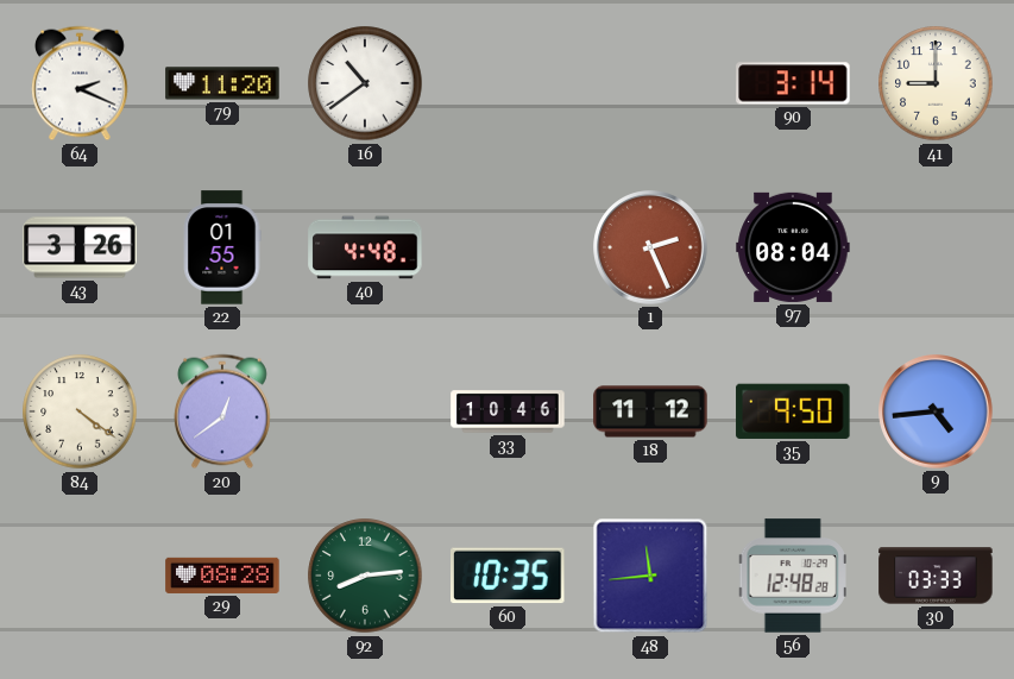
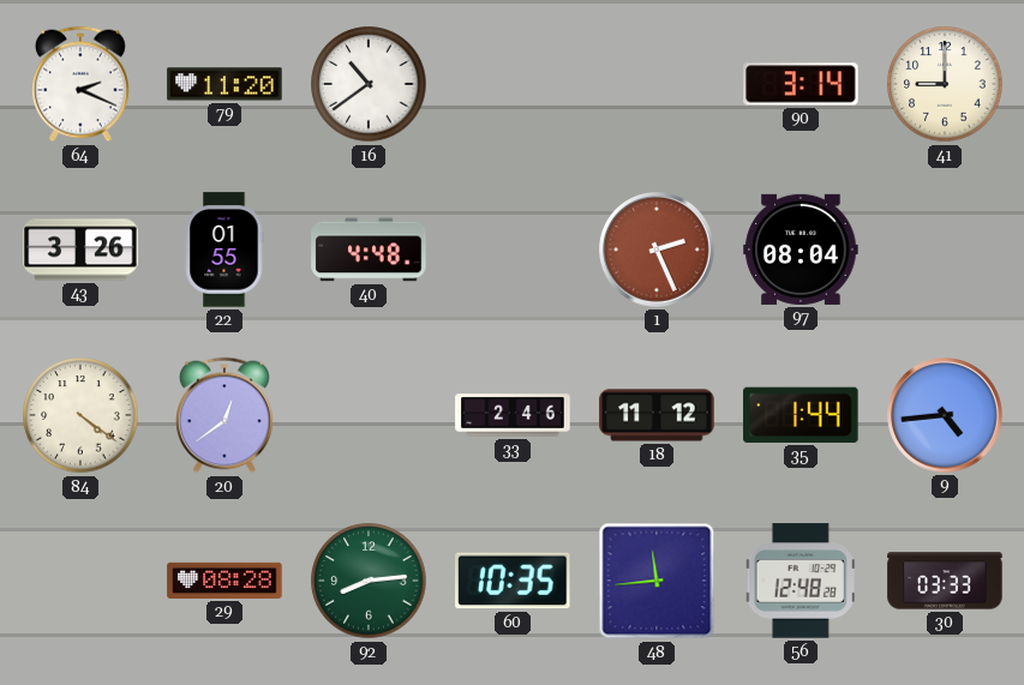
33: 10:46 -> 2:46 (513, 415)
35: 9:50 -> 1:44 (801, 415)
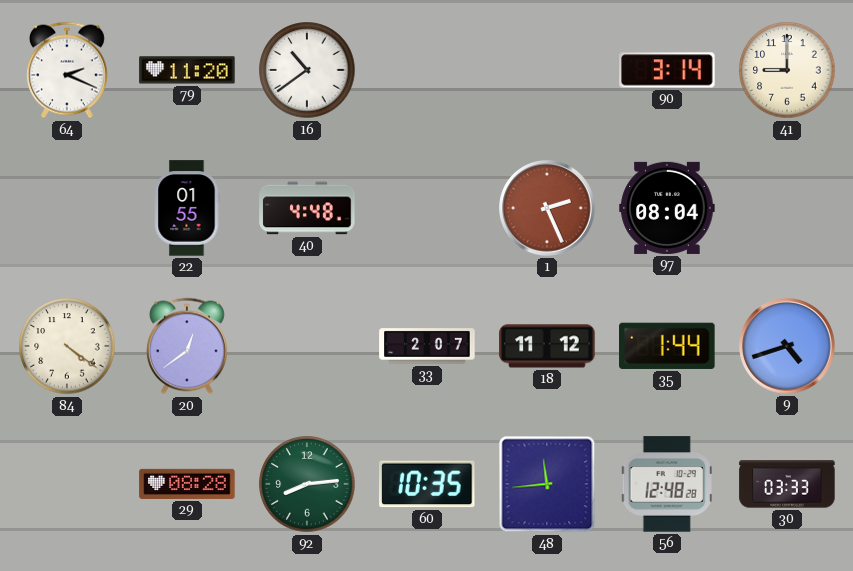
43: 3:26 -> none (80, 250)
33: 2:46 -> 2:07 (427, 346)
9: 4:44 -> 4:42 (787, 346)
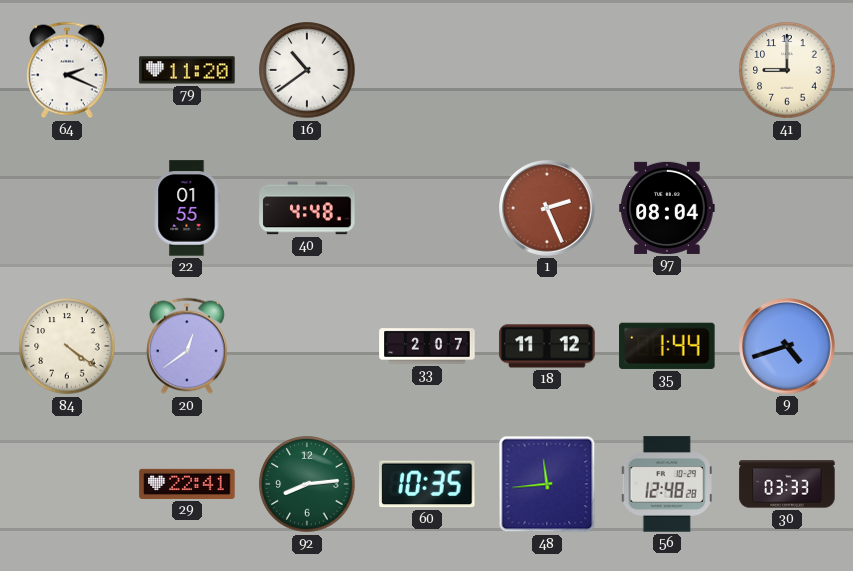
90: 3:14 -> none (667, 70)
29: 08:28 -> 22:41 (187, 484)
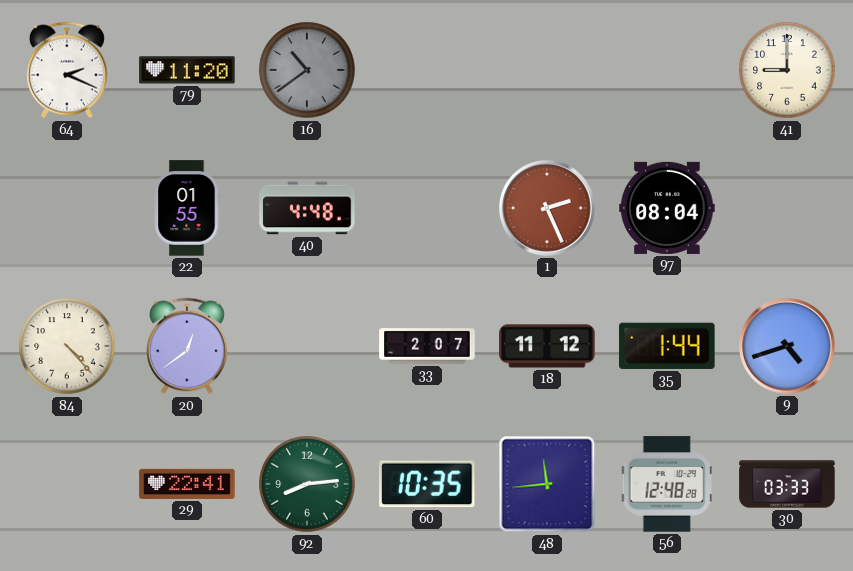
16 dial: white -> grey (307, 70)
84: 4:21 -> 4:23 (67, 346)
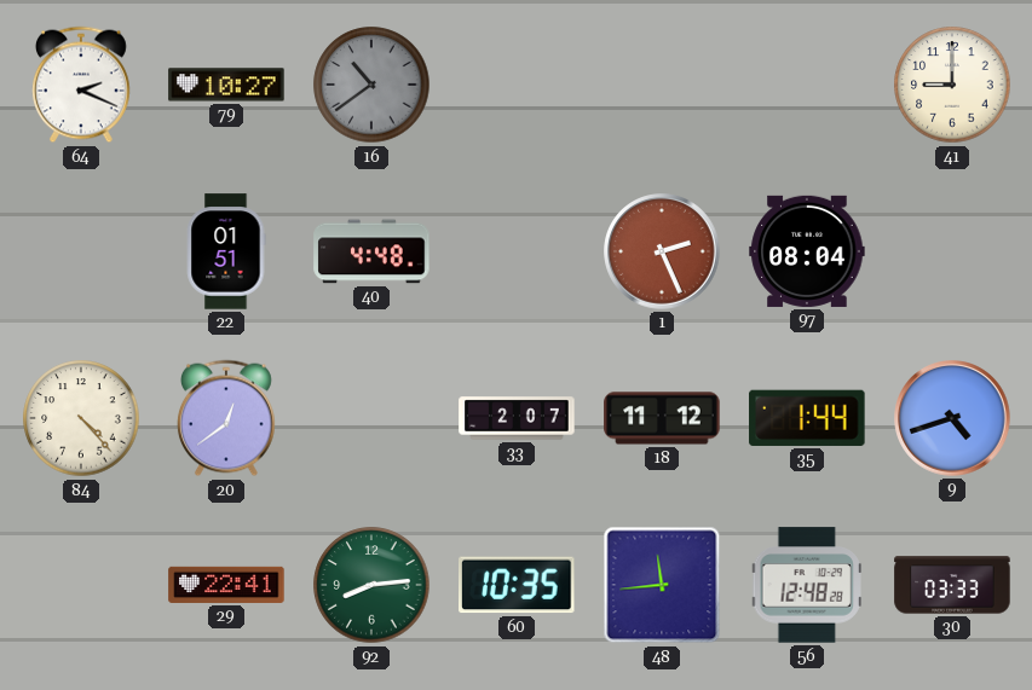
79: 11:20 -> 10:27 (226, 85)
22: 01:55 -> 01:51 (226, 251)
